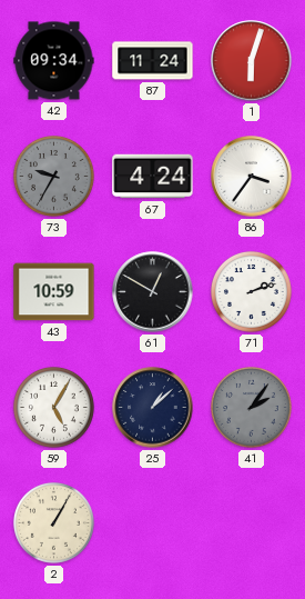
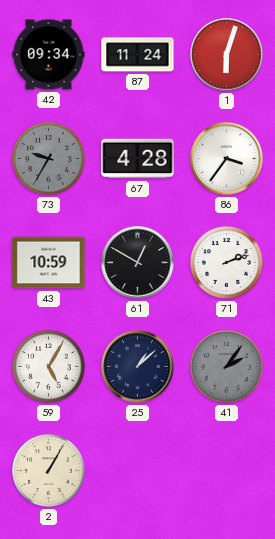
67: 4:24 -> 4:28 (138, 159)
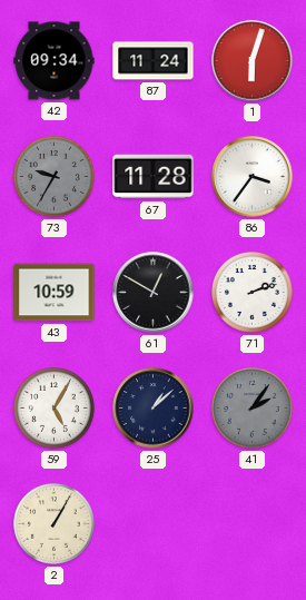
67: 4:28 -> 11:28 (154, 177)
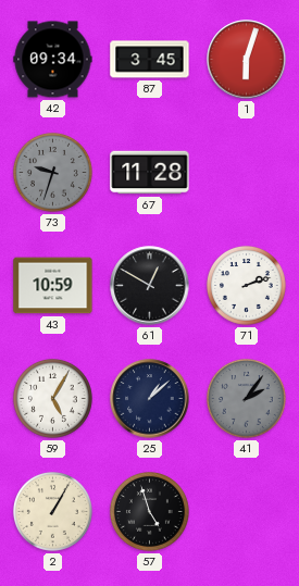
87: 11:24 -> 3:45 (150, 60)
73: 9:35 -> 9:33 (52, 172)
86: 3:36 -> none (253, 177)
57: none -> 4:57 (149, 511)
